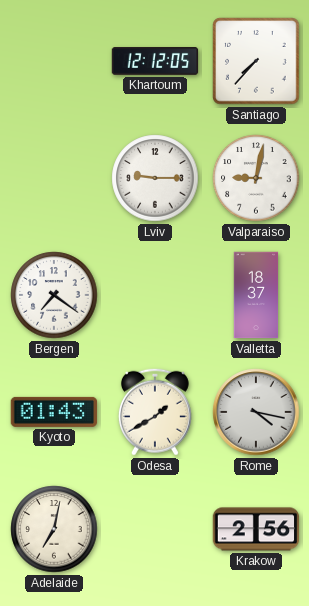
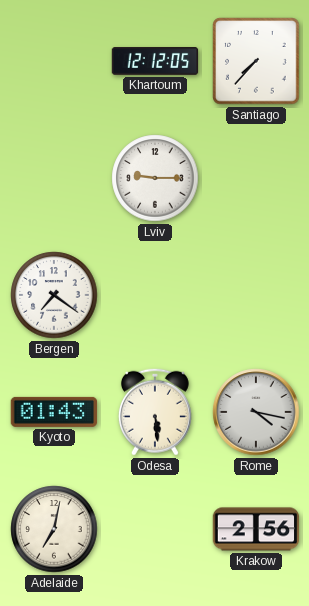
Valparaiso: 9:02 -> none (256, 178)
Valletta: 18:37 -> none (256, 295)
Odesa: 1:40 -> 5:29 (155, 412)
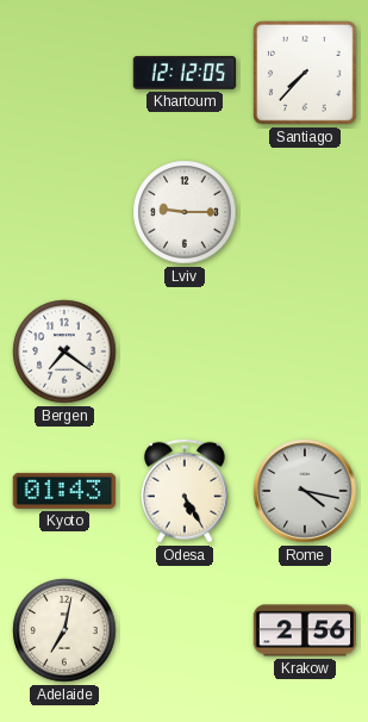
Odesa: 5:29 -> 5:25 (185, 491)
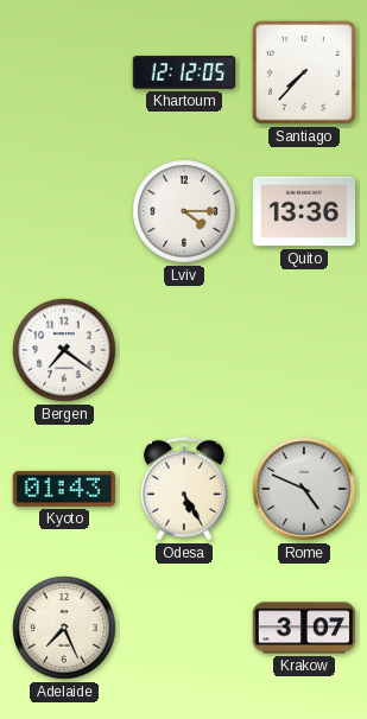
Lviv: 9:15 -> 4:15 (184, 211)
Quito: none -> 13:36 (304, 211)
Rome: 4:17 -> 4:49 (304, 489)
Adelaide: 7:02 -> 7:26 (64, 628)
Krakow: 2:56 -> 3:07 (304, 628)
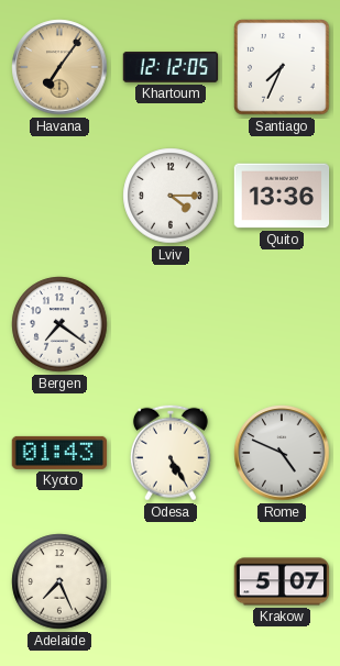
Havana: none -> 7:06 (59, 67)
Santiago: 7:37 -> 7:34 (282, 67)
Krakow: 3:07 -> 5:07 (282, 581)
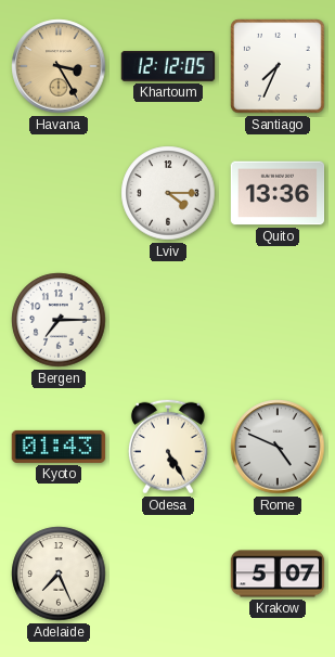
Havana: 7:06 -> 3:25 (59, 66)
Bergen: 7:21 -> 7:15 (59, 320)
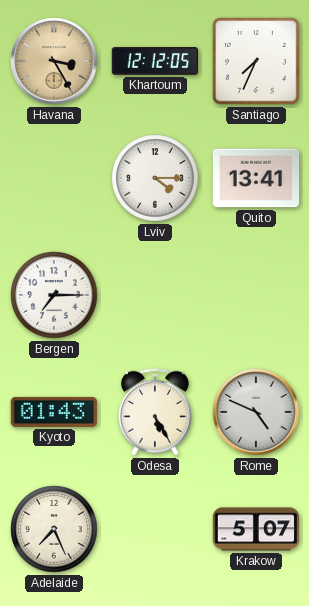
Quito: 13:36 -> 13:41 (256, 178)
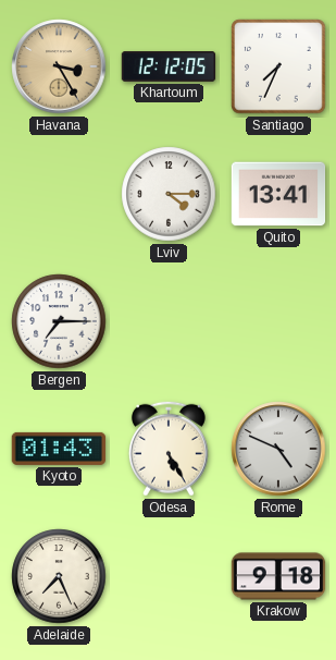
Krakow: 5:07 -> 9:18 (278, 576)
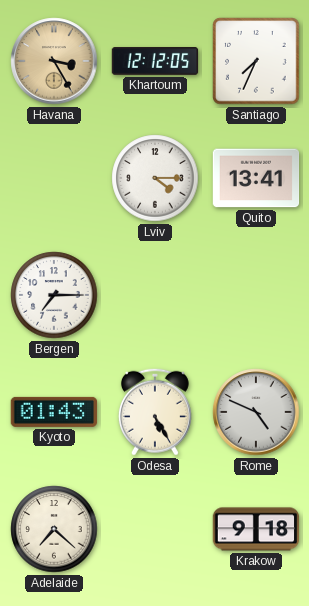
Adelaide: 7:26 -> 7:22 (54, 529)
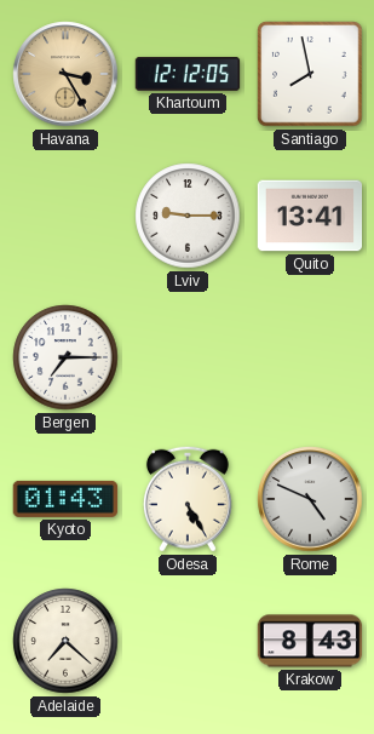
Santiago: 7:34 -> 7:58 (310, 74)
Lviv: 4:15 -> 9:15 (188, 216)
Krakow: 9:18 -> 8:43 (310, 641)
